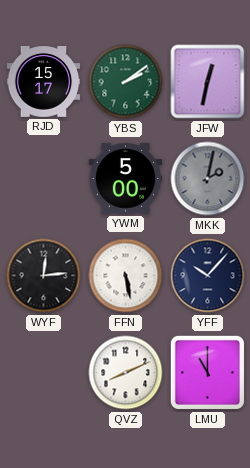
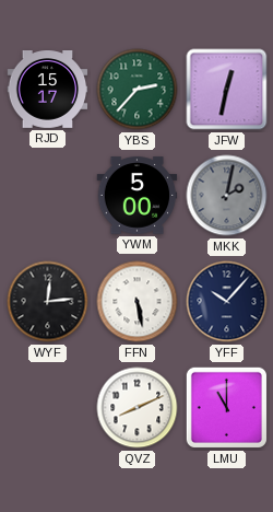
YBS: 2:09 -> 2:37 (138, 90)
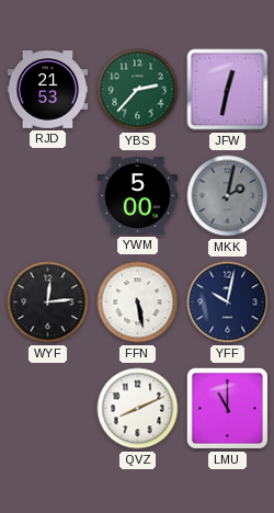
RJD: 15:17 -> 21:53 (48, 90)
YFF: 10:07 -> 10:02 (228, 303)
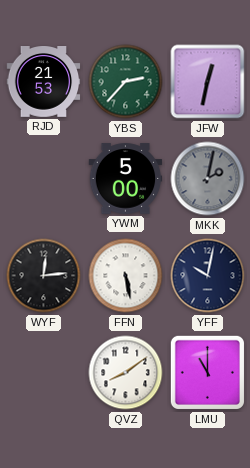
QVZ: 8:11 -> 8:09 (126, 373)
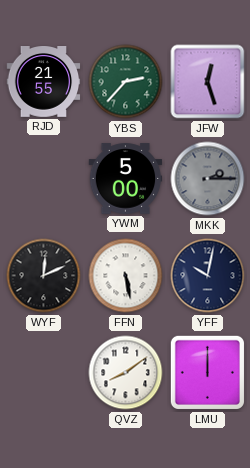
RJD: 21:53 -> 21:55 (44, 82)
JFW: 12:32 -> 12:27 (208, 82)
MKK: 2:02 -> 2:15 (208, 179)
WYF: 12:14 -> 12:11 (44, 276)
LMU: 11:00 -> 12:00 (207, 372)
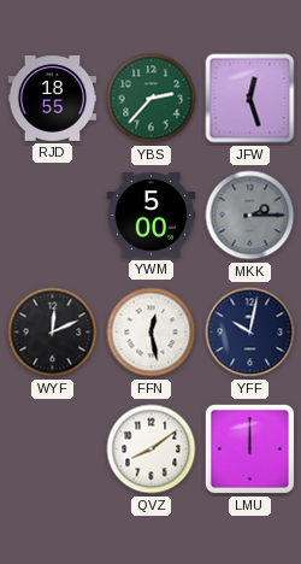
RJD: 21:55 -> 18:55 (53, 99)
FFN: 5:28 -> 12:28 (152, 333)
